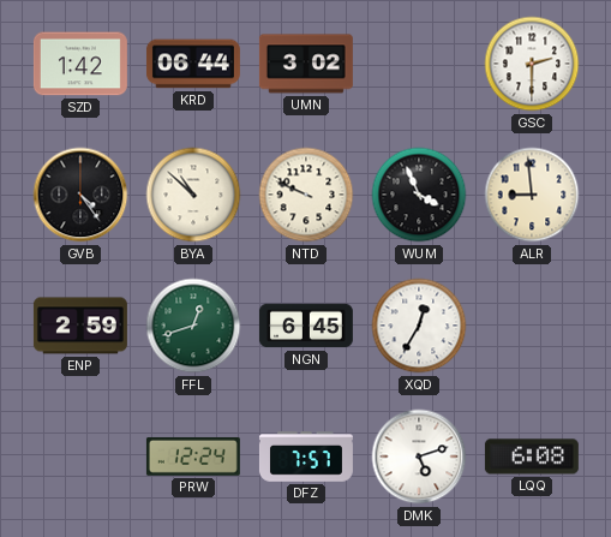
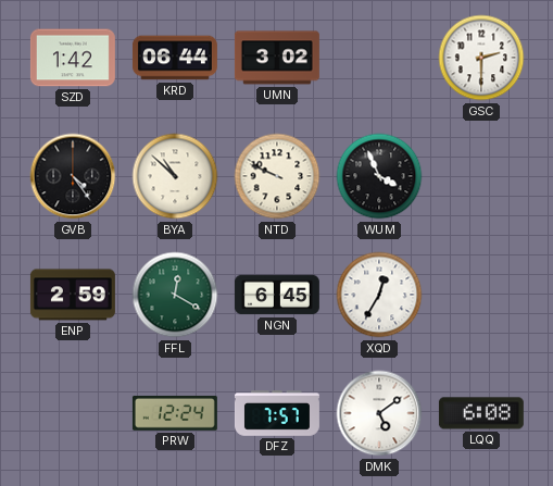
ALR: 8:59 -> none (532, 195)
FFL: 12:42 -> 12:20 (175, 295)
DMK: 5:12 -> 5:09 (379, 413)
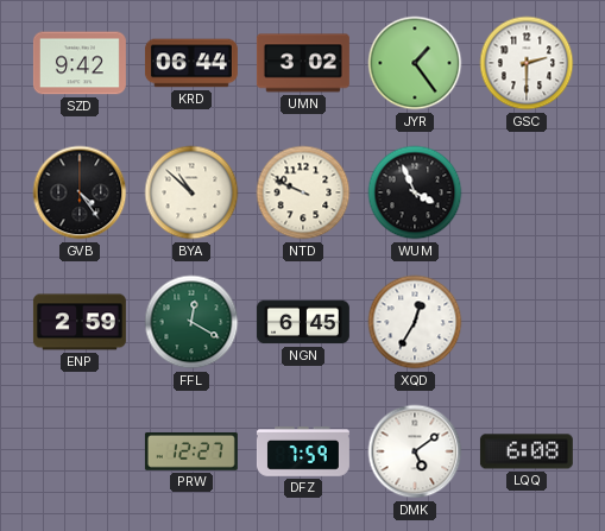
SZD: 1:42 -> 9:42 (80, 63)
JYR: none -> 1:24 (415, 63)
PRW: 12:24 -> 12:27 (191, 451)
DFZ: 7:57 -> 7:59 (303, 451)
